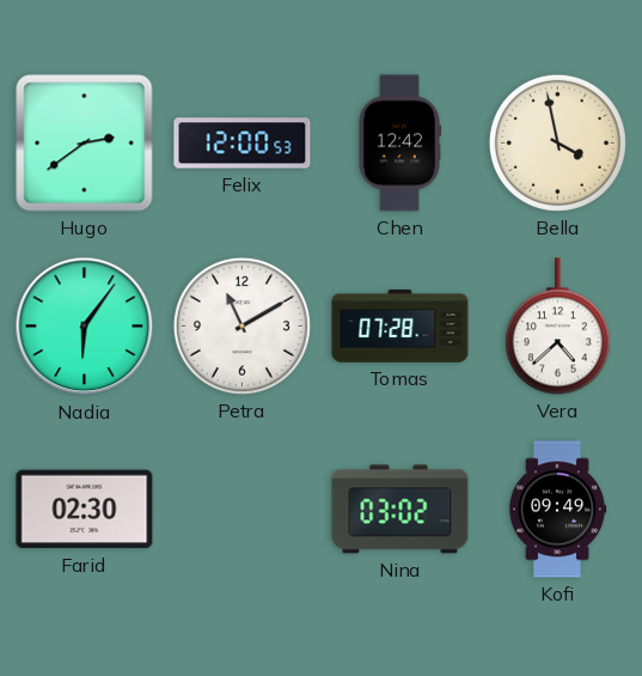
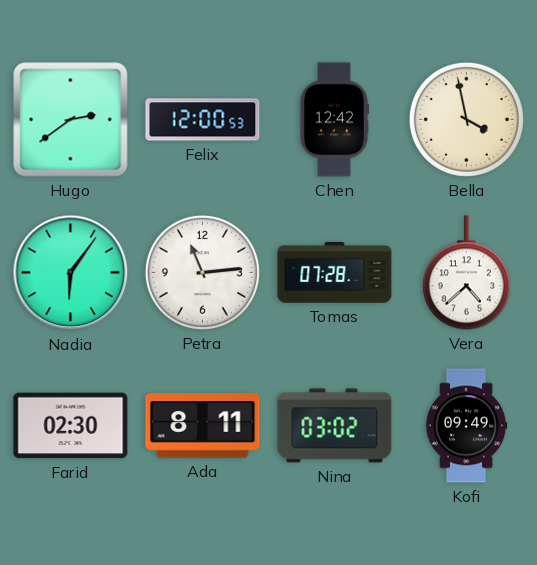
Petra: 11:10 -> 11:14 (202, 272)
Ada: none -> 8:11 (203, 426)
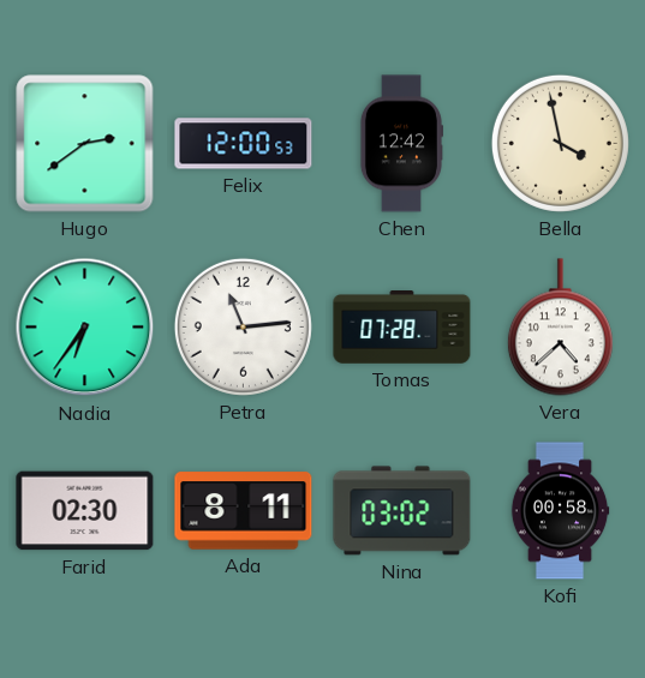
Nadia: 6:06 -> 6:36 (85, 328)
Kofi: 09:49 -> 00:58 (560, 511)
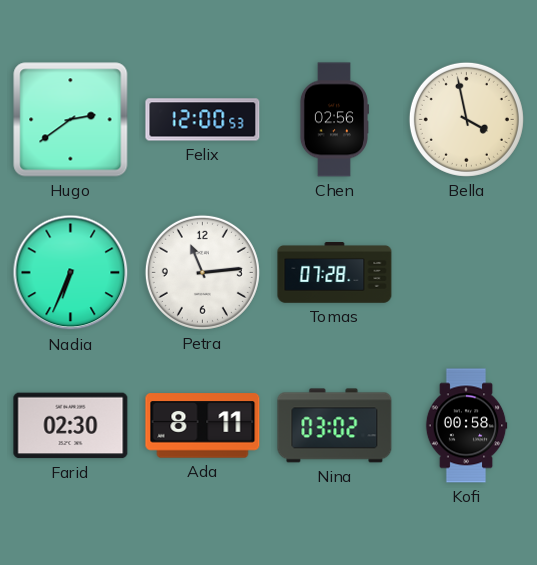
Chen: 12:42 -> 02:56 (334, 120)
Nadia: 6:36 -> 6:34 (71, 273)
Vera: 4:38 -> none (560, 328)
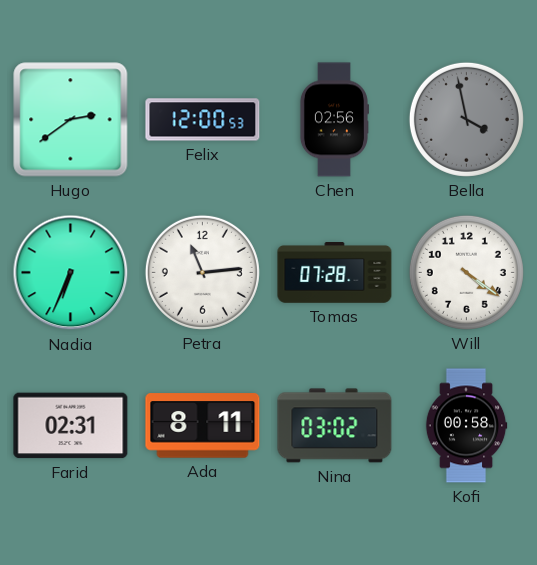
Bella dial: cream -> grey (466, 119)
Will: none -> 4:21 (466, 272)
Farid: 02:30 -> 02:31 (71, 426)
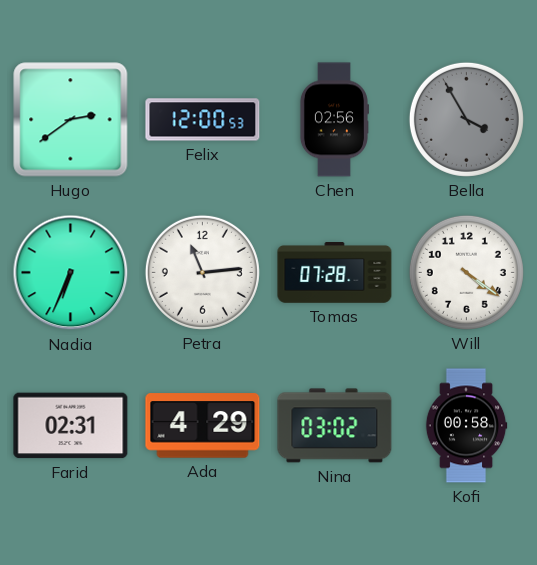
Bella: 3:58 -> 3:55 (466, 119)
Ada: 8:11 -> 4:29 (203, 426)
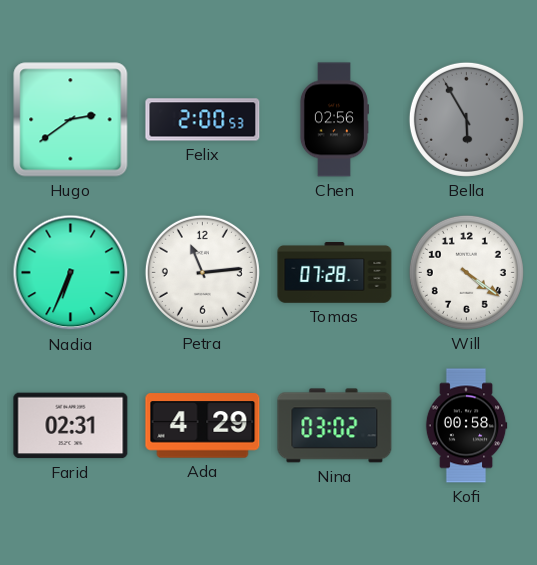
Felix: 12:00 -> 2:00 (203, 120)
Bella: 3:55 -> 5:55 (466, 119)
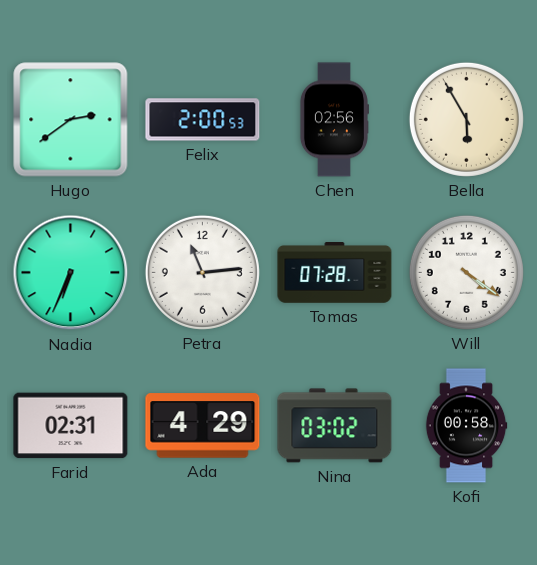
Bella dial: grey -> cream (466, 119)
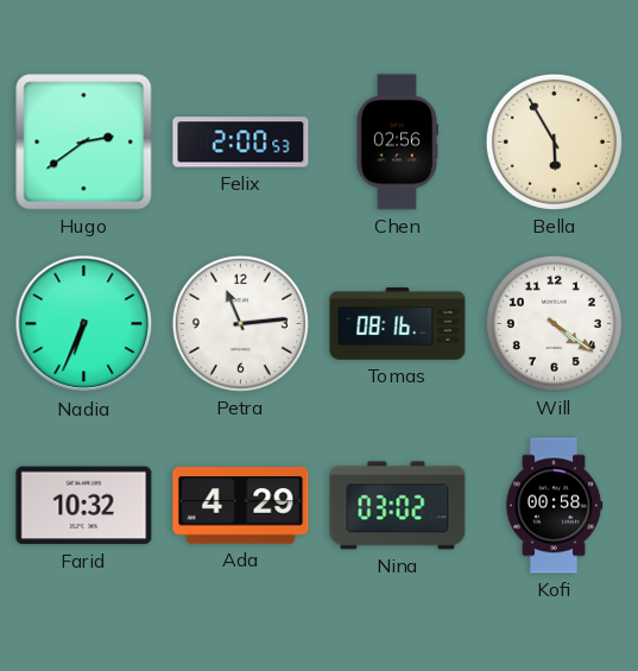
Tomas: 07:28 -> 08:16 (398, 324)
Farid: 02:31 -> 10:32 (84, 506)
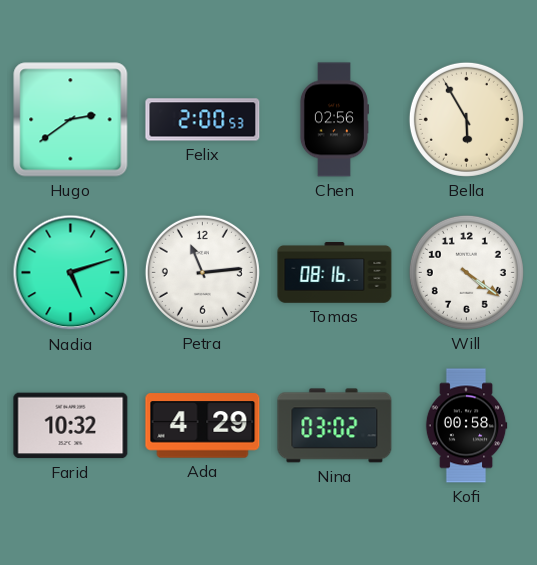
Nadia: 6:34 -> 5:12 (71, 273)
